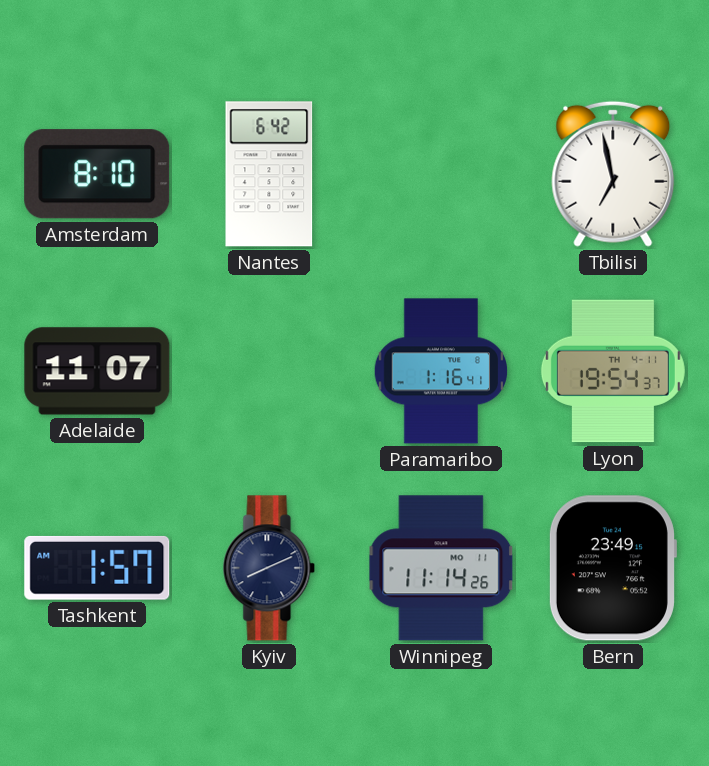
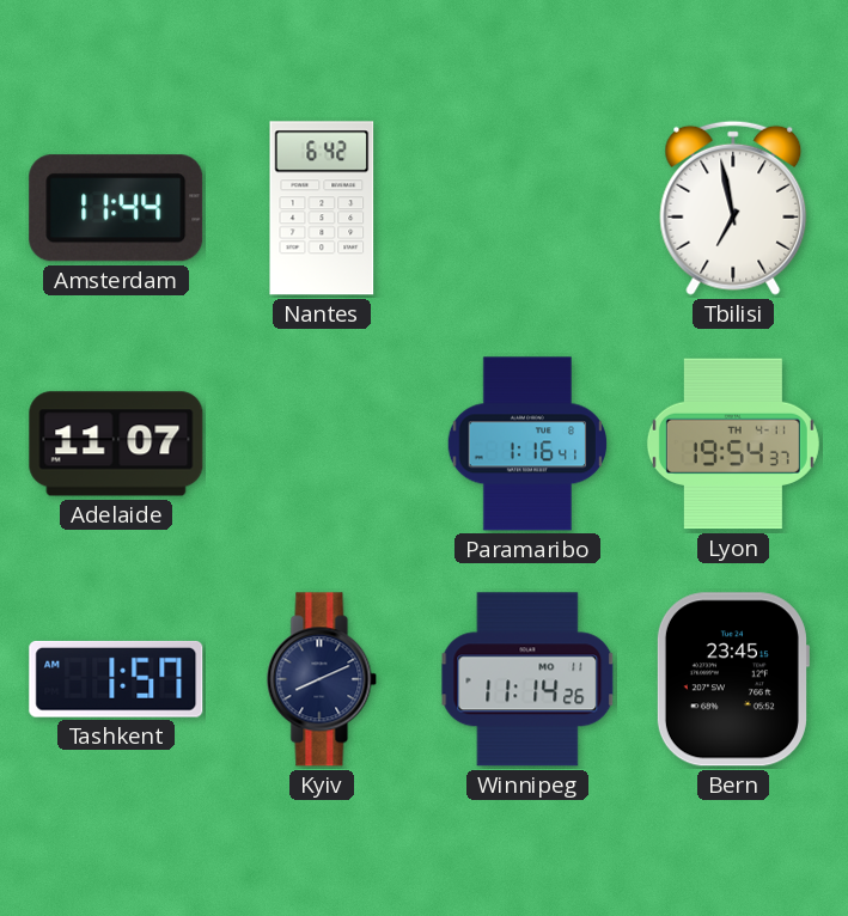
Amsterdam: 8:10 -> 11:44 (116, 208)
Bern: 23:49 -> 23:45 (732, 679)
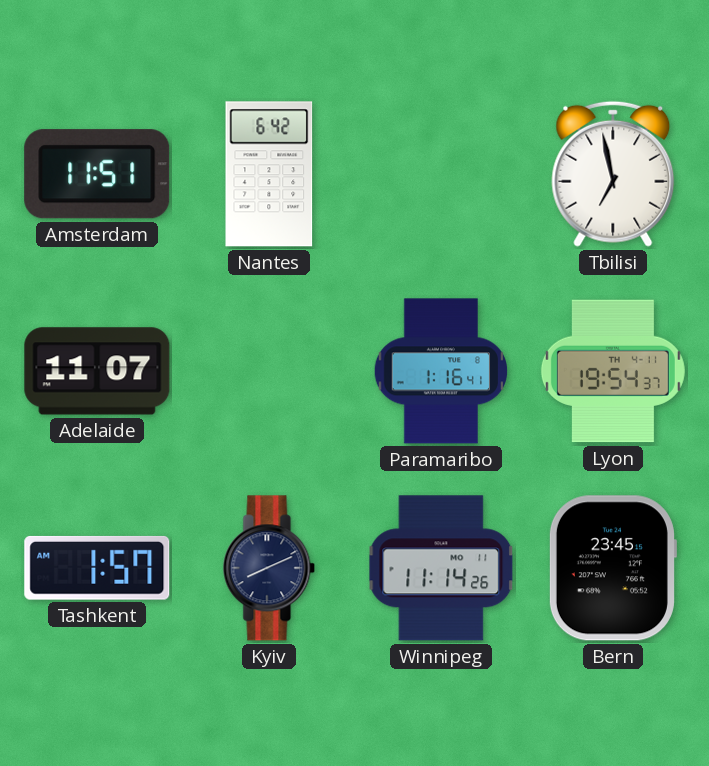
Amsterdam: 11:44 -> 11:51 (97, 174)
